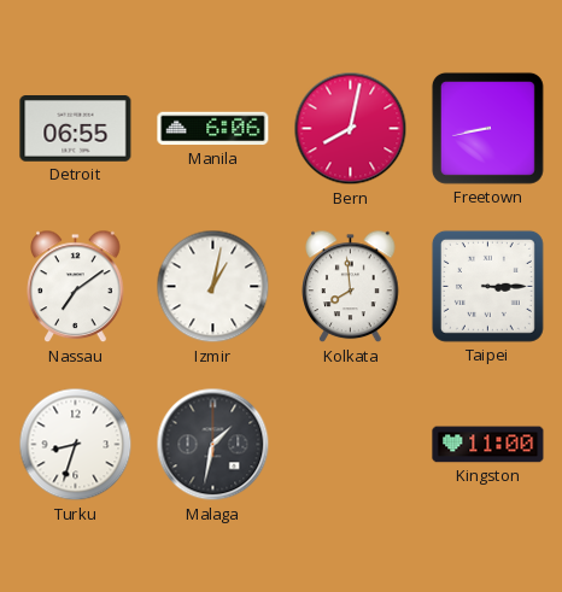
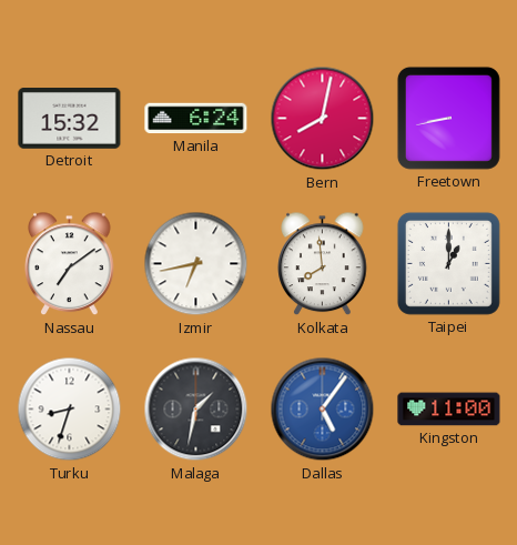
Detroit: 06:55 -> 15:32 (70, 119)
Manila: 6:06 -> 6:24 (196, 119)
Izmir: 1:02 -> 6:43 (196, 264)
Taipei: 3:15 -> 1:00 (448, 263)
Dallas: none -> 5:06 (323, 410)
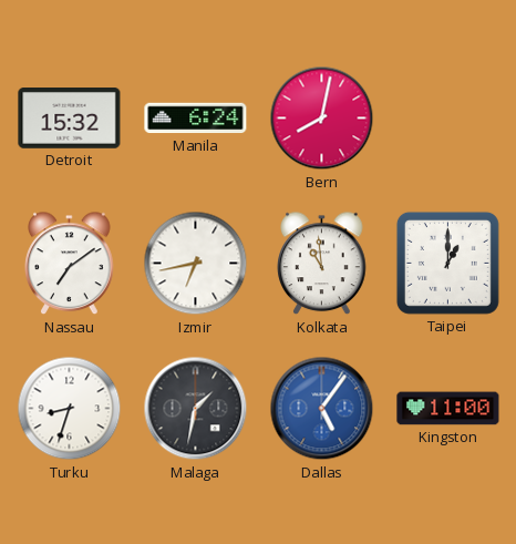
Freetown: 8:43 -> none (448, 118)
Kolkata: 7:59 -> 10:59 (322, 264)
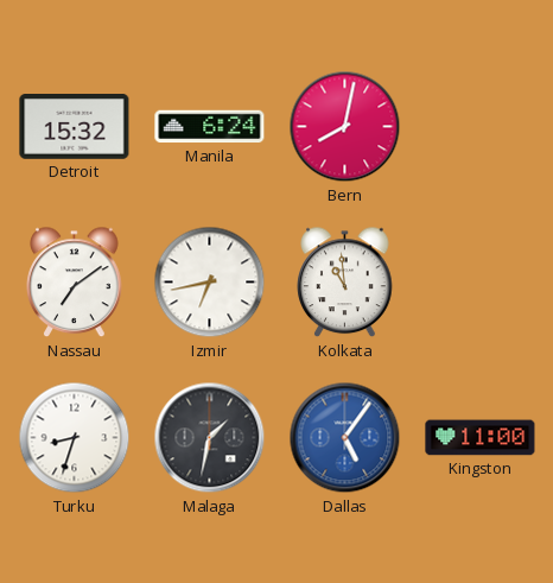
Taipei: 1:00 -> none (447, 263)
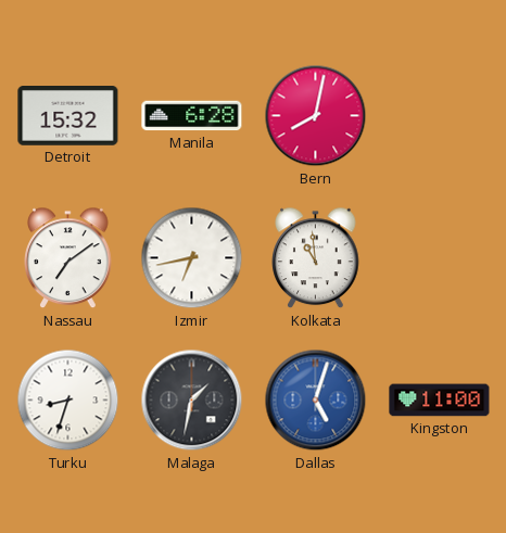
Manila: 6:24 -> 6:28 (192, 116)
Dallas: 5:06 -> 5:03 (316, 401)
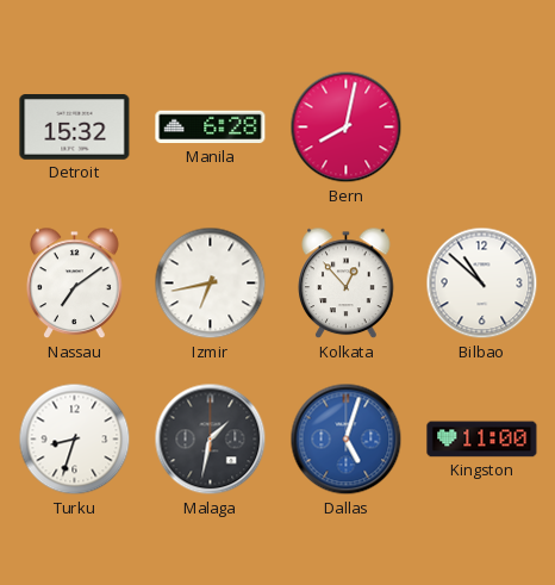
Kolkata: 10:59 -> 12:53 (347, 284)
Bilbao: none -> 10:52 (482, 284)
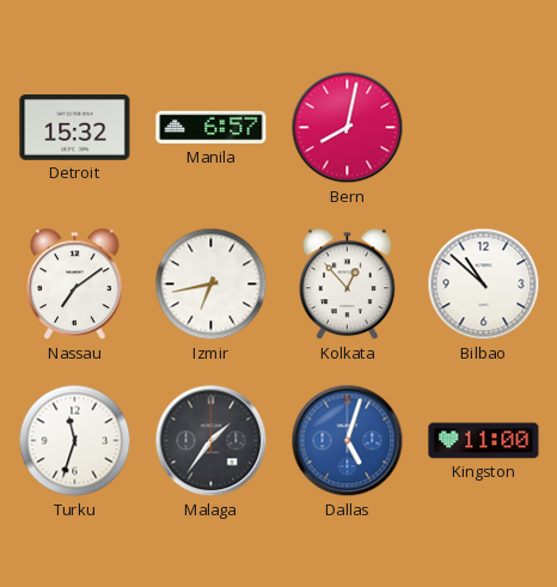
Manila: 6:28 -> 6:57 (212, 128)
Turku: 8:33 -> 11:33 (75, 441)
Malaga: 1:32 -> 1:36 (212, 441)
